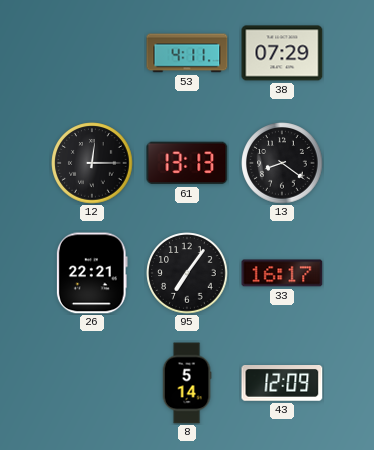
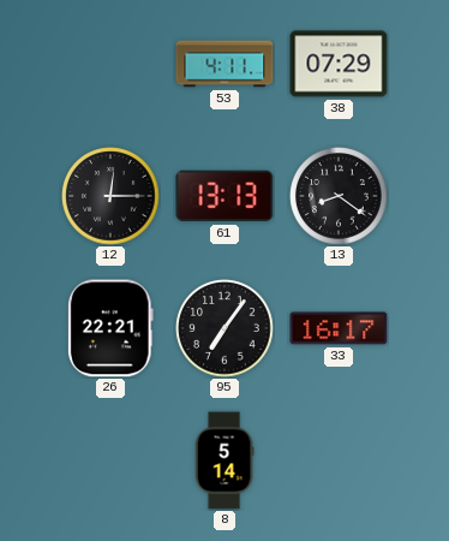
43: 12:09 -> none (282, 384)
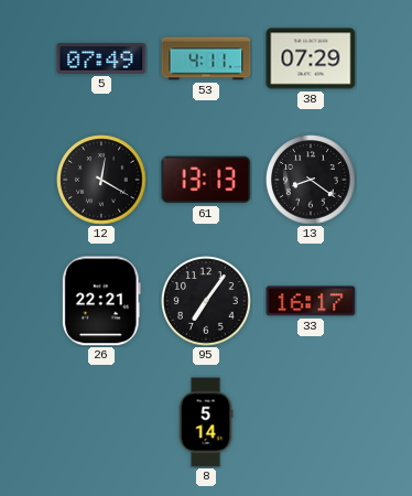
5: none -> 07:49 (101, 58)
12: 12:15 -> 12:20 (101, 180)
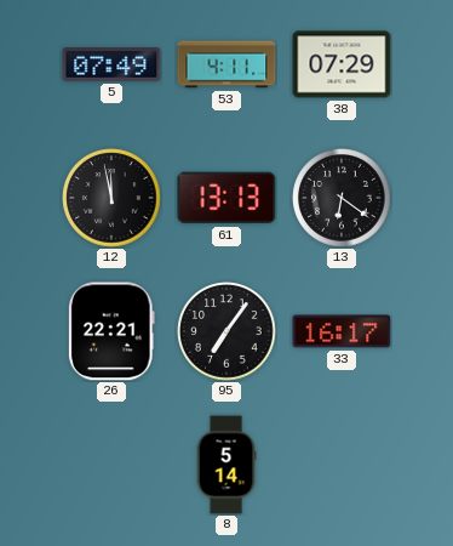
12: 12:20 -> 11:58 (111, 198)
13: 8:21 -> 6:21 (342, 198)
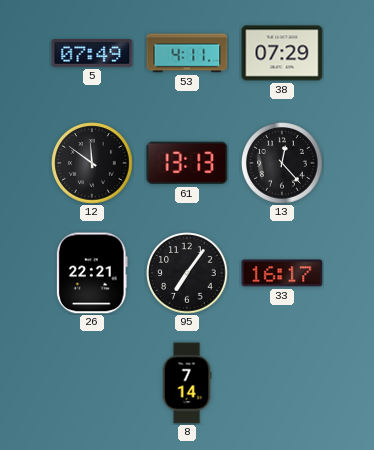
12: 11:58 -> 11:51 (92, 163)
13: 6:21 -> 12:23 (282, 163)
8: 5:14 -> 7:14 (187, 383)
